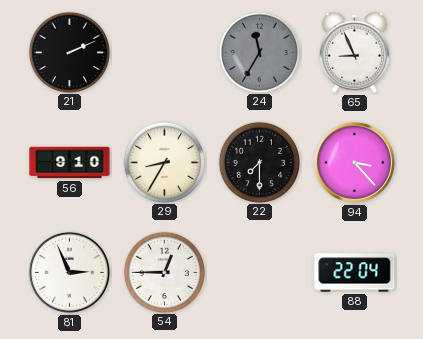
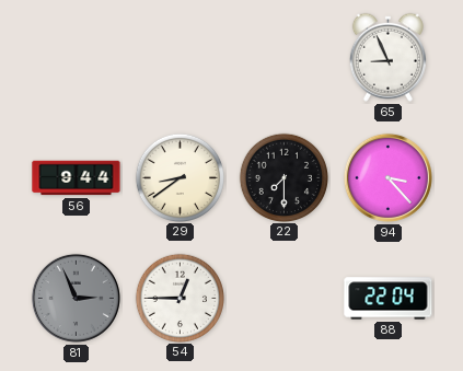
21: 2:11 -> none (69, 52)
24: 11:35 -> none (259, 52)
56: 9:10 -> 9:44 (77, 178)
29: 8:35 -> 8:39 (180, 177)
81 dial: white -> grey (76, 298)
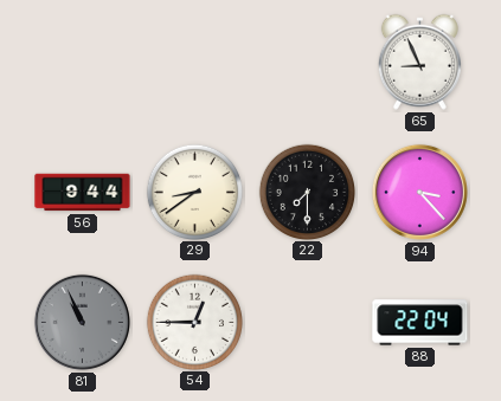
81: 2:56 -> 10:56 (82, 322)
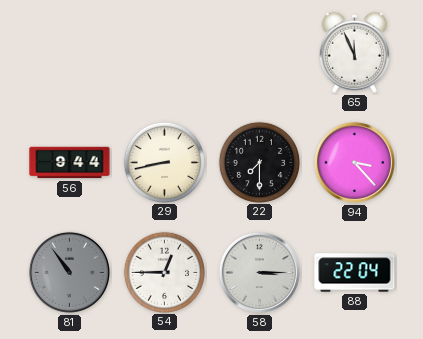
65: 8:56 -> 11:56 (354, 52)
29: 8:39 -> 8:43 (164, 162)
81: 10:56 -> 10:54 (69, 272)
58: none -> 3:15 (259, 272)
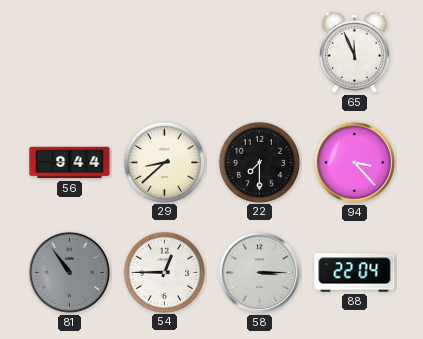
29: 8:43 -> 8:38 (164, 162)
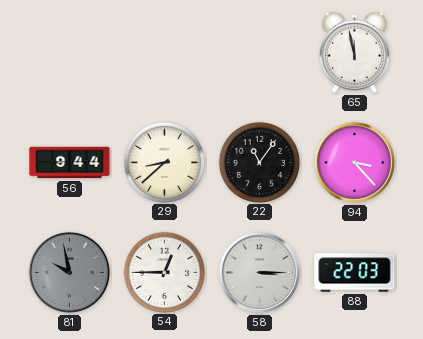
65: 11:56 -> 11:58 (354, 52)
22: 7:30 -> 11:06 (259, 162)
81: 10:54 -> 9:58 (69, 272)
88: 22:04 -> 22:03 (355, 273)
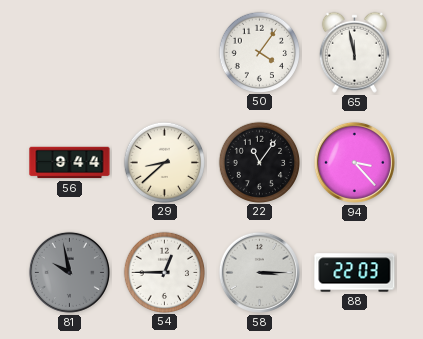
50: none -> 4:06 (259, 52)
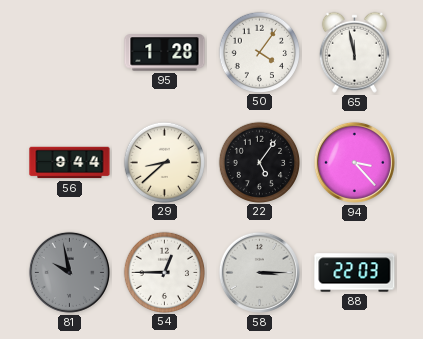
95: none -> 1:28 (165, 53)
22: 11:06 -> 5:06 (259, 162)
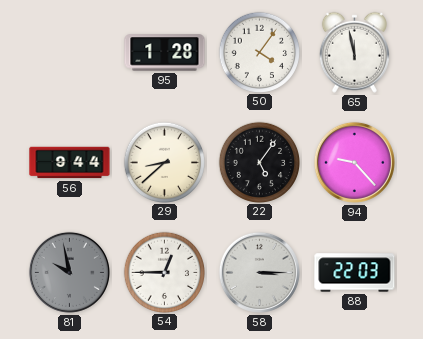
94: 3:23 -> 9:23 (354, 162)
